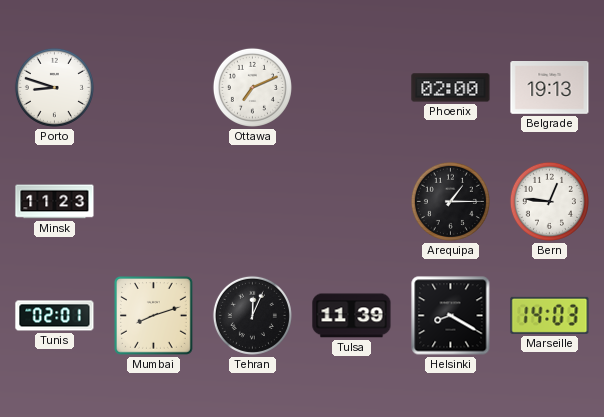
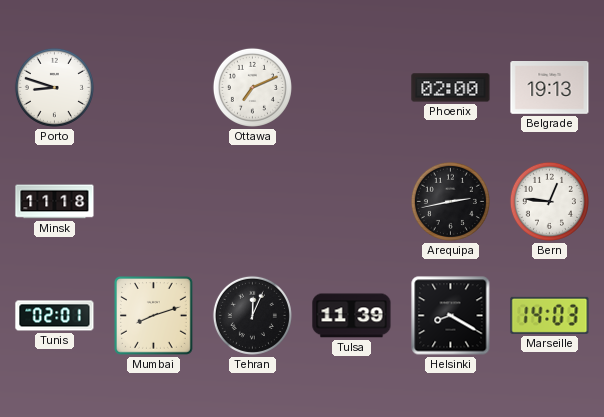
Minsk: 11:23 -> 11:18 (55, 202)
Arequipa: 1:15 -> 2:43 (450, 201)
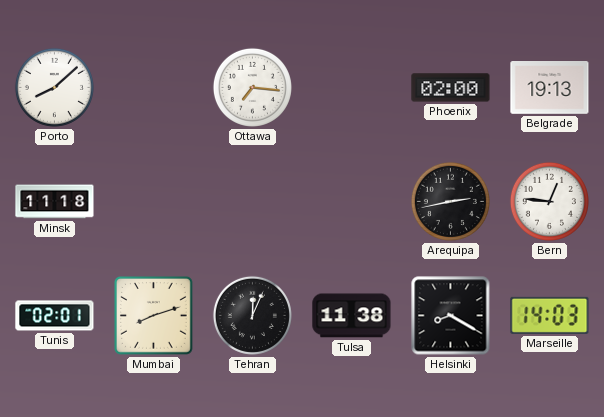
Porto: 8:48 -> 8:08 (54, 87)
Ottawa: 7:11 -> 7:16 (252, 87)
Tulsa: 11:39 -> 11:38 (352, 316)
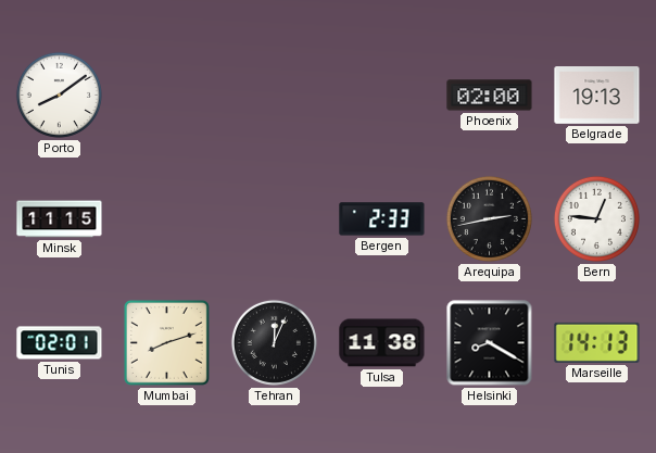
Porto: 8:08 -> 8:09 (59, 95)
Ottawa: 7:16 -> none (252, 87)
Minsk: 11:18 -> 11:15 (60, 219)
Bergen: none -> 2:33 (382, 219)
Marseille: 14:03 -> 14:13 (597, 342)
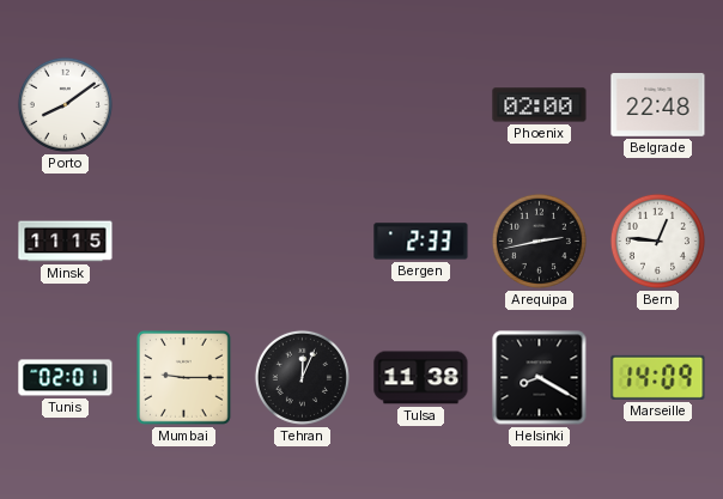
Belgrade: 19:13 -> 22:48 (658, 105)
Mumbai: 8:12 -> 9:15 (184, 378)
Marseille: 14:13 -> 14:09 (658, 377)
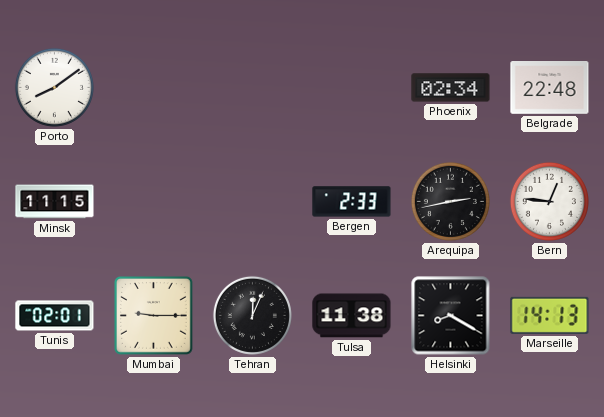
Phoenix: 02:00 -> 02:34 (451, 88)
Marseille: 14:09 -> 14:13 (550, 315)
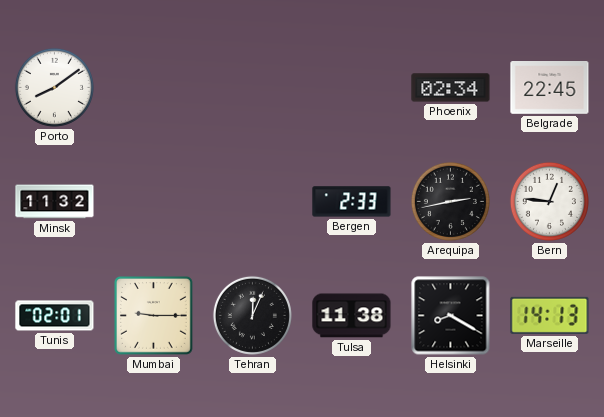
Belgrade: 22:48 -> 22:45 (550, 88)
Minsk: 11:15 -> 11:32 (55, 202)
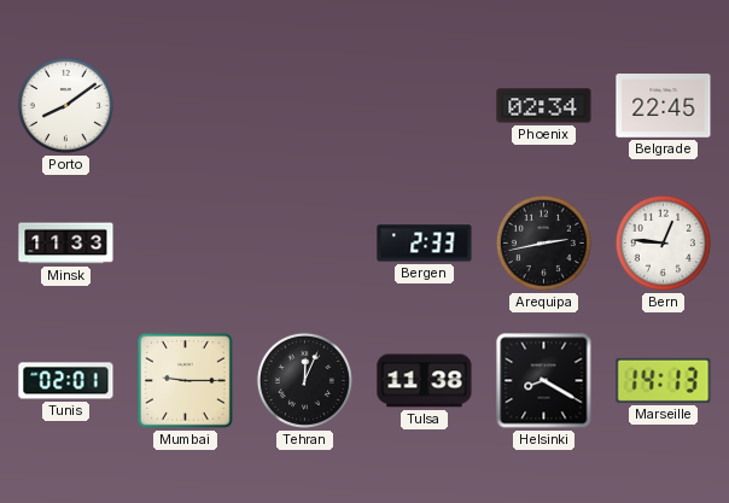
Minsk: 11:32 -> 11:33 (66, 244)
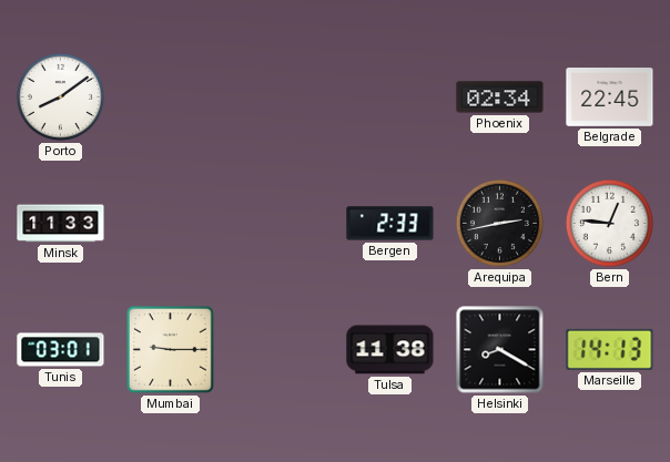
Tunis: 02:01 -> 03:01 (61, 350)
Tehran: 12:04 -> none (304, 380)
